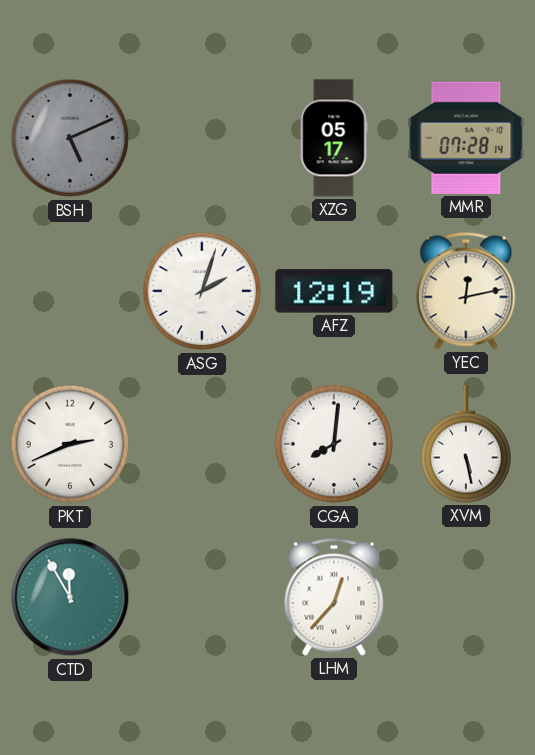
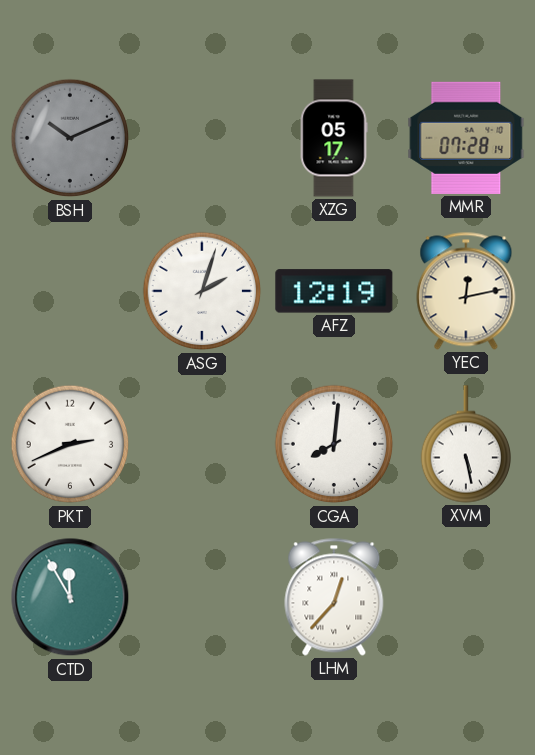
BSH: 5:11 -> 10:11 (70, 138)
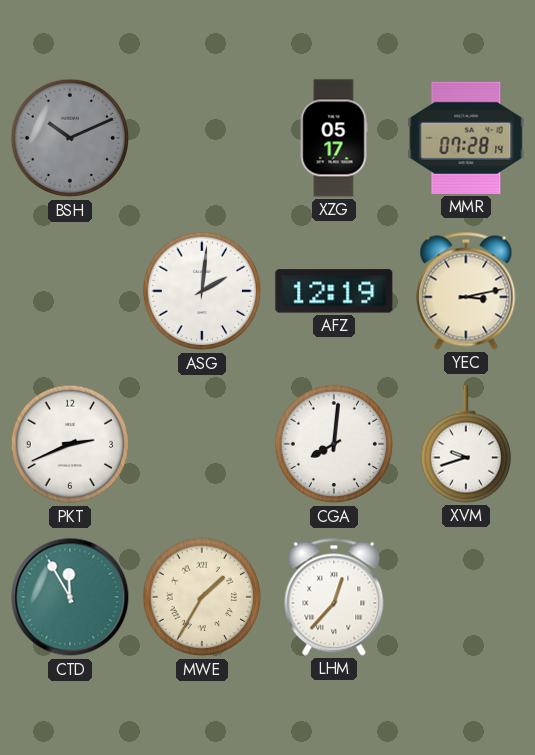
ASG: 2:03 -> 2:01 (202, 291)
YEC: 12:13 -> 3:13 (466, 291)
XVM: 5:28 -> 9:42 (465, 444)
MWE: none -> 1:35 (202, 597)
